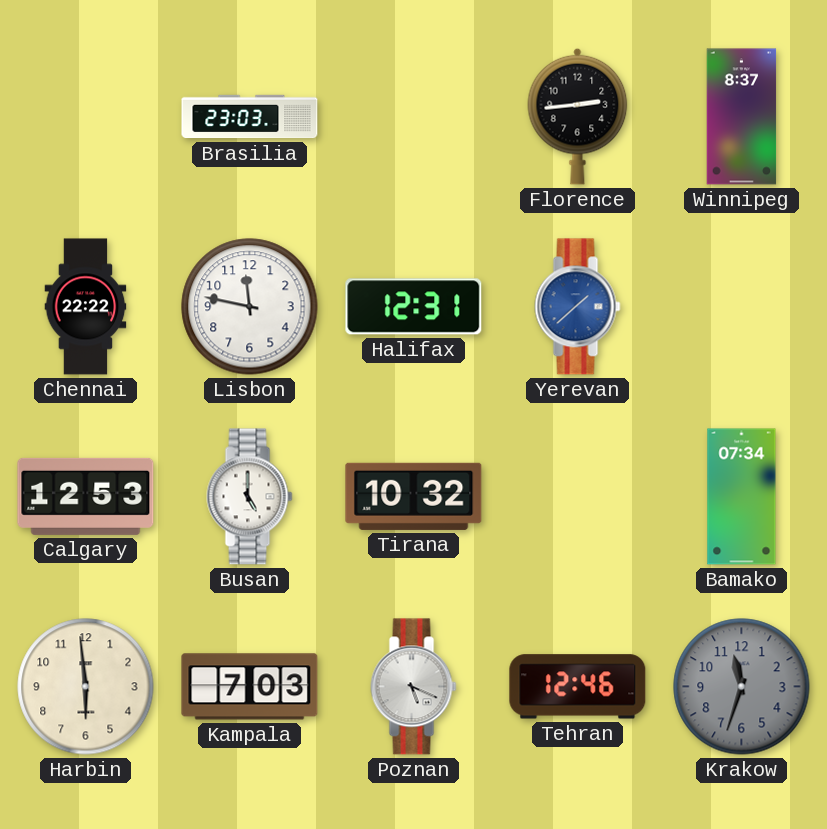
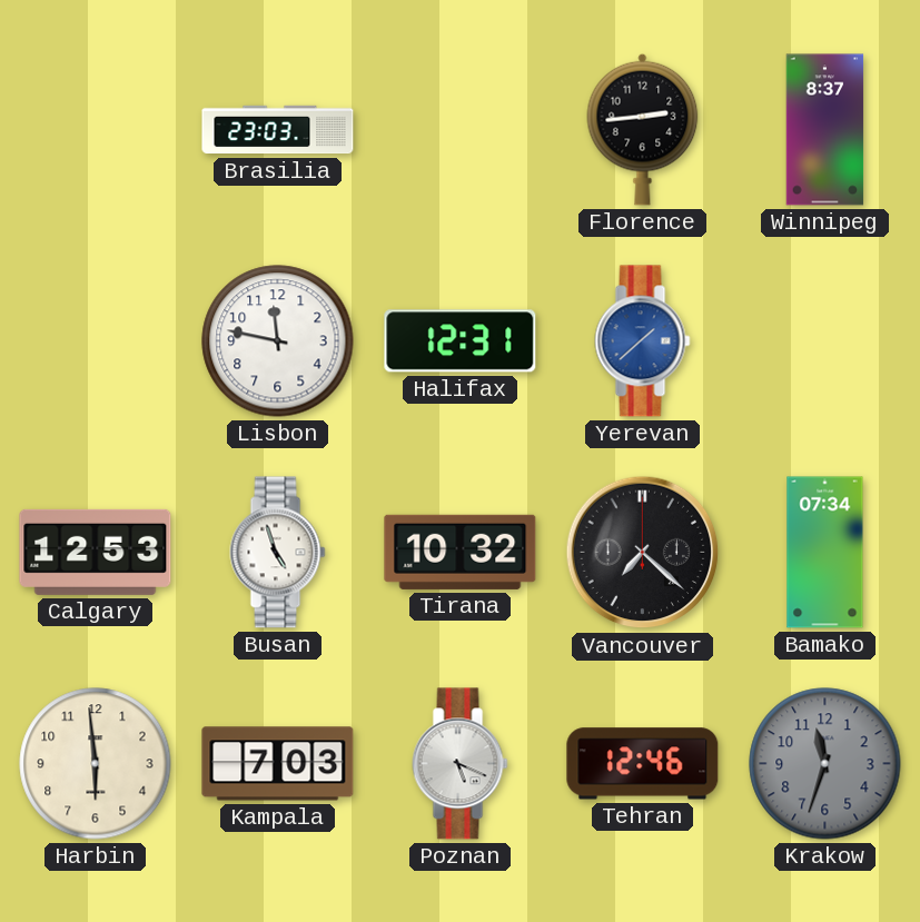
Chennai: 22:22 -> none (86, 307)
Busan: 5:00 -> 4:57 (278, 553)
Vancouver: none -> 7:22 (643, 553)
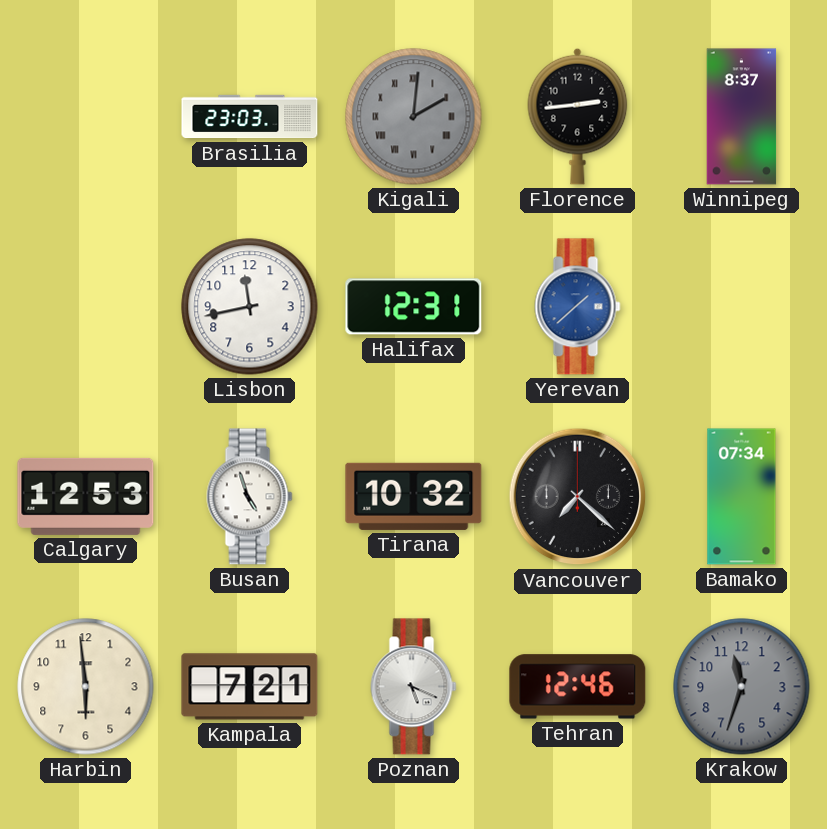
Kigali: none -> 2:01 (414, 117)
Lisbon: 11:47 -> 11:43 (250, 307)
Kampala: 7:03 -> 7:21 (250, 687)
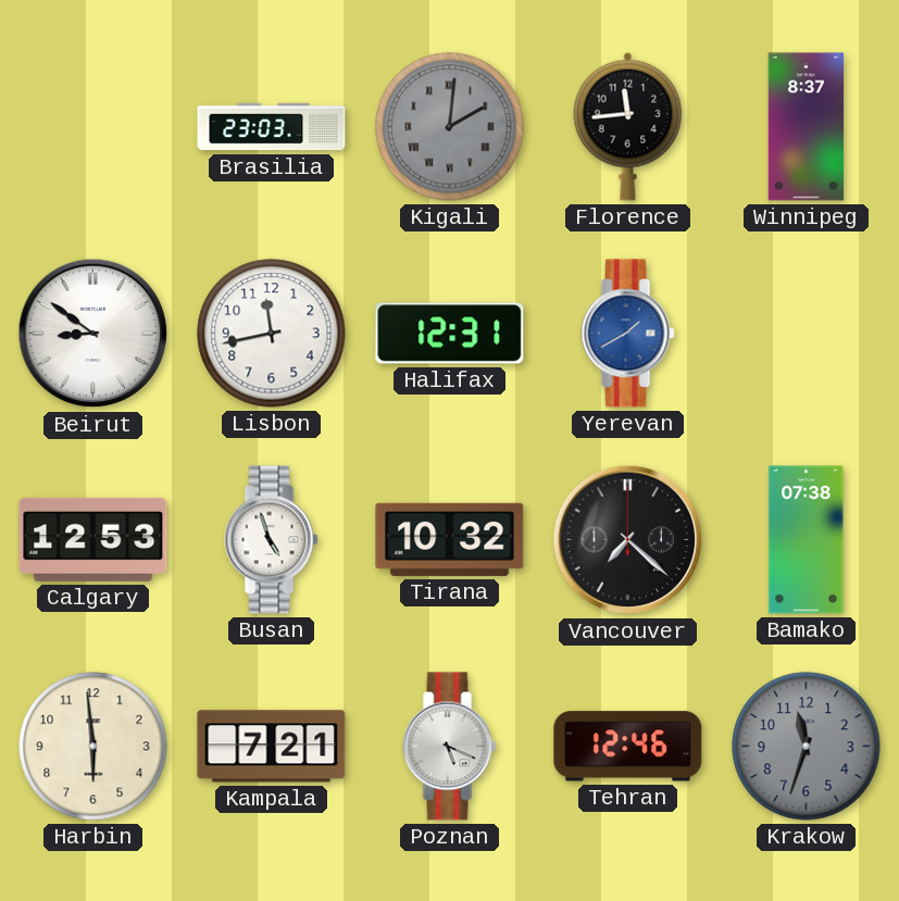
Florence: 2:44 -> 11:44 (628, 126)
Beirut: none -> 8:51 (93, 334)
Yerevan: 1:38 -> 1:40 (628, 334)
Bamako: 07:34 -> 07:38 (807, 540)
